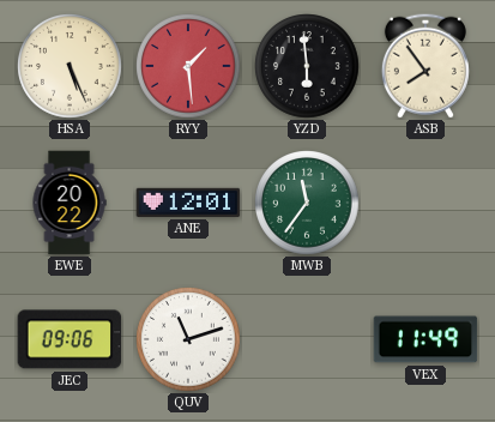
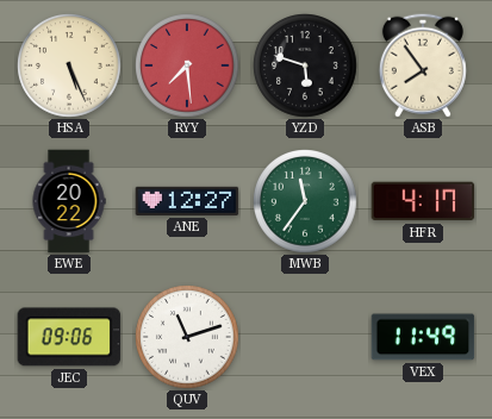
RYY: 1:29 -> 7:29 (187, 65)
YZD: 5:59 -> 5:48 (305, 65)
ANE: 12:01 -> 12:27 (187, 201)
HFR: none -> 4:17 (423, 201)
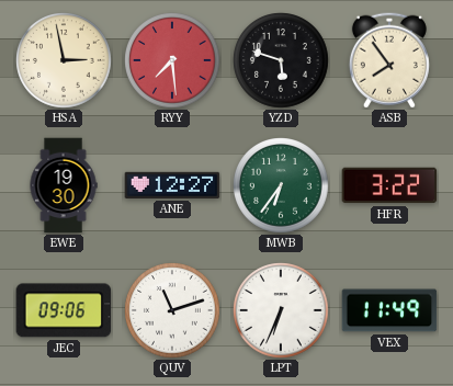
HSA: 5:26 -> 2:58 (64, 60)
EWE: 20:22 -> 19:30 (64, 185)
MWB: 11:36 -> 6:36 (281, 185)
HFR: 4:17 -> 3:22 (389, 185)
LPT: none -> 6:34 (281, 310)
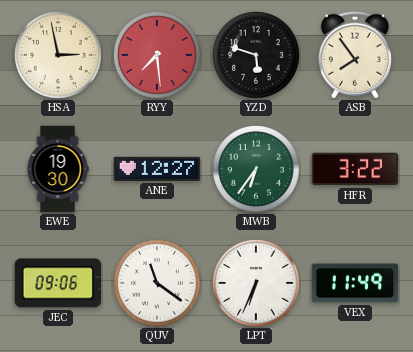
QUV: 11:12 -> 11:21 (157, 283)
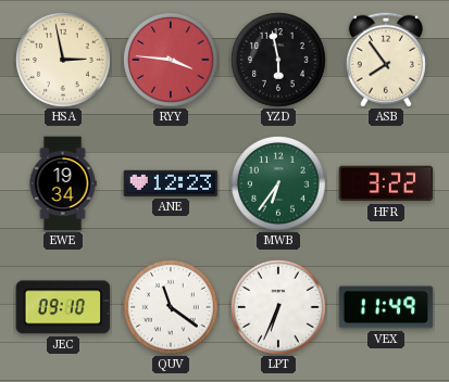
RYY: 7:29 -> 3:46 (171, 60)
YZD: 5:48 -> 5:58 (278, 60)
EWE: 19:30 -> 19:34 (63, 183)
ANE: 12:27 -> 12:23 (171, 183)
JEC: 09:06 -> 09:10 (63, 307)
